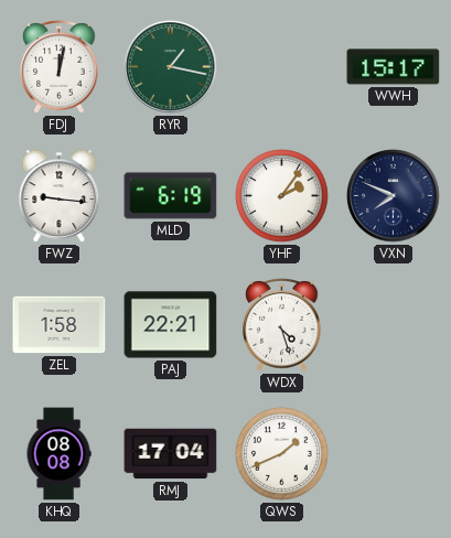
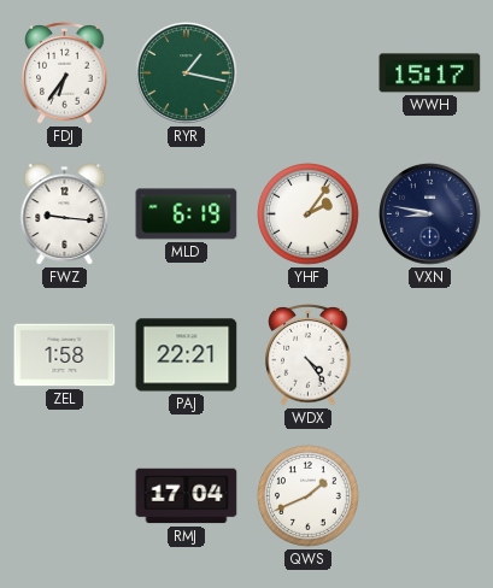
FDJ: 12:02 -> 6:36 (65, 73)
VXN: 7:49 -> 8:47 (430, 214)
WDX: 4:27 -> 4:24 (309, 355)
KHQ: 08:08 -> none (58, 454)
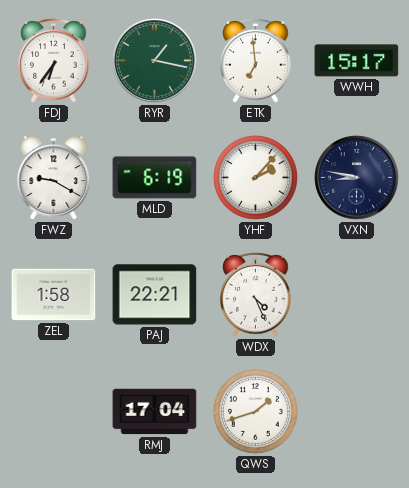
ETK: none -> 6:59 (256, 61)
FWZ: 9:16 -> 9:20 (54, 178)
YHF: 2:06 -> 2:07 (256, 178)
WDX: 4:24 -> 4:26 (256, 295)
QWS: 1:41 -> 1:42 (256, 412)
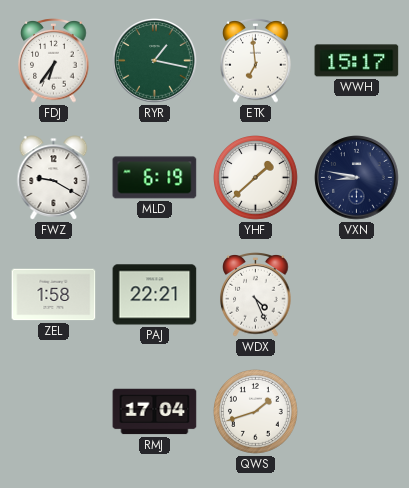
YHF: 2:07 -> 1:38 (256, 178)
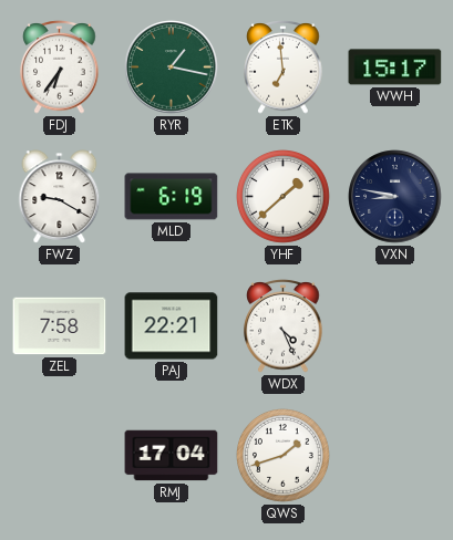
ZEL: 1:58 -> 7:58 (60, 326)
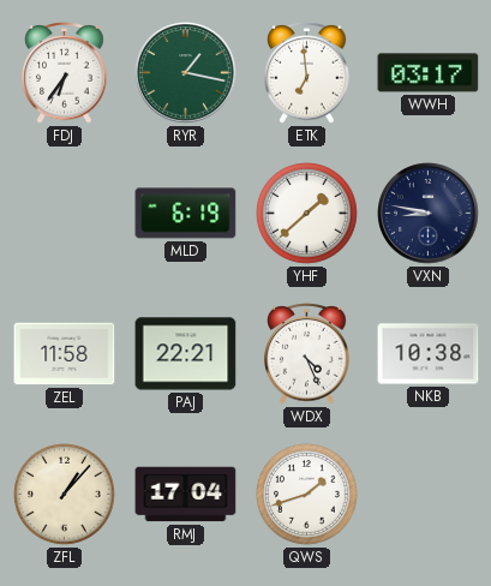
WWH: 15:17 -> 03:17 (429, 73)
FWZ: 9:20 -> none (60, 197)
ZEL: 7:58 -> 11:58 (65, 354)
NKB: none -> 10:38 (429, 354)
ZFL: none -> 1:07 (65, 495)
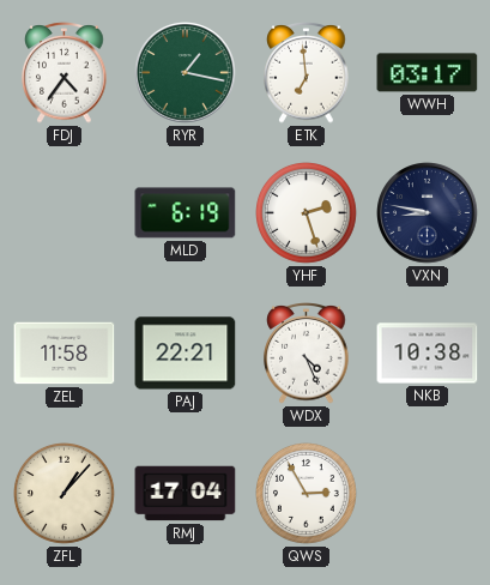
FDJ: 6:36 -> 4:36 (65, 73)
YHF: 1:38 -> 2:27 (307, 213)
QWS: 1:42 -> 2:55 (307, 494)
